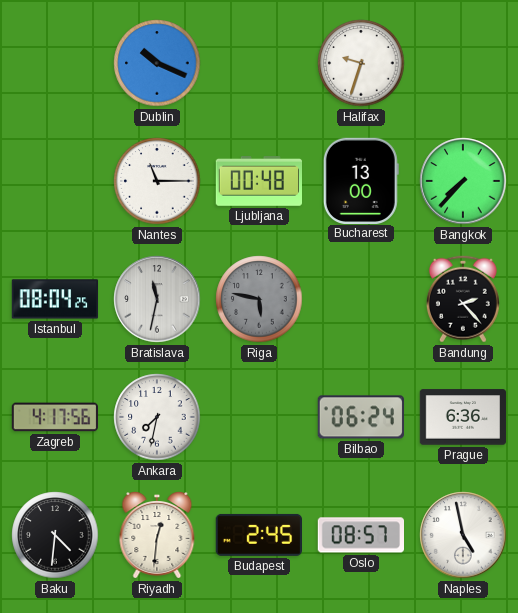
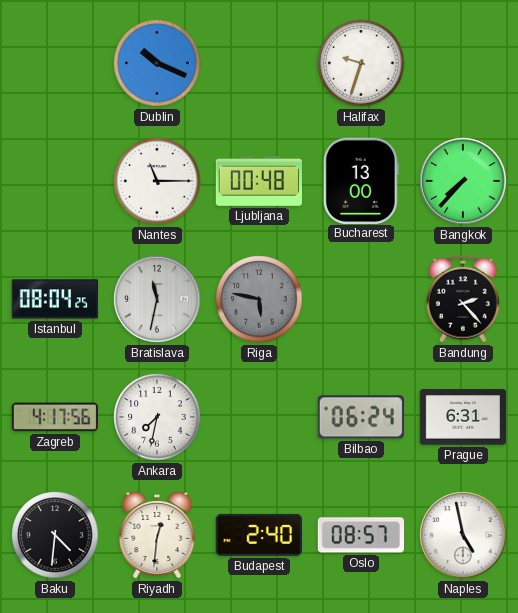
Prague: 6:36 -> 6:31 (463, 417)
Budapest: 2:45 -> 2:40 (258, 535)
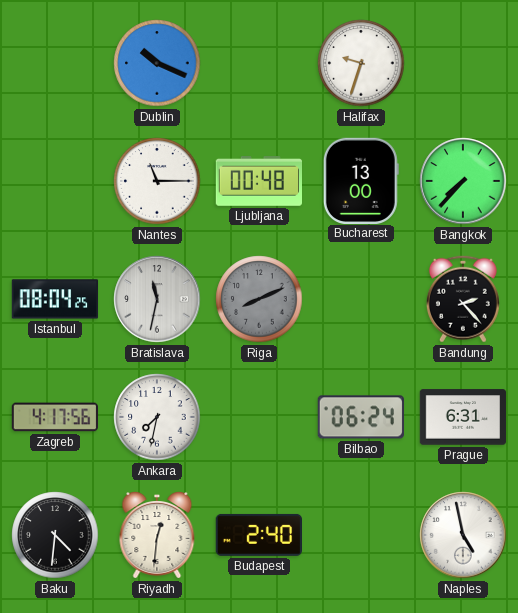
Riga: 5:47 -> 8:11 (259, 299)
Oslo: 08:57 -> none (360, 535)
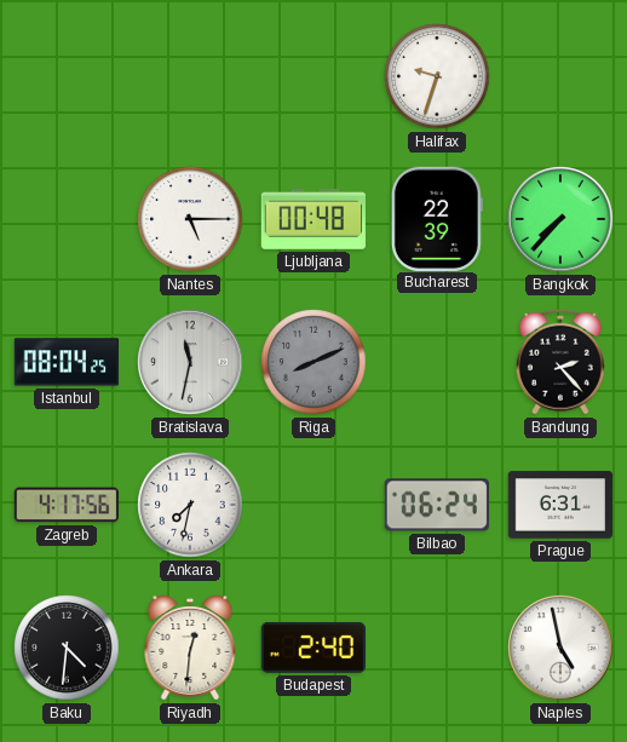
Dublin: 10:19 -> none (157, 63)
Nantes: 11:15 -> 5:15 (190, 219)
Bucharest: 13:00 -> 22:39 (437, 218)
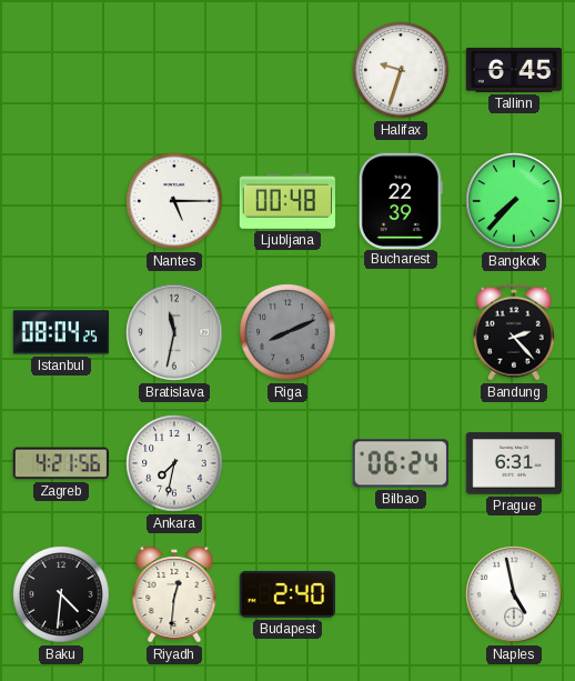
Tallinn: none -> 6:45 (514, 70)
Zagreb: 4:17 -> 4:21 (60, 463)
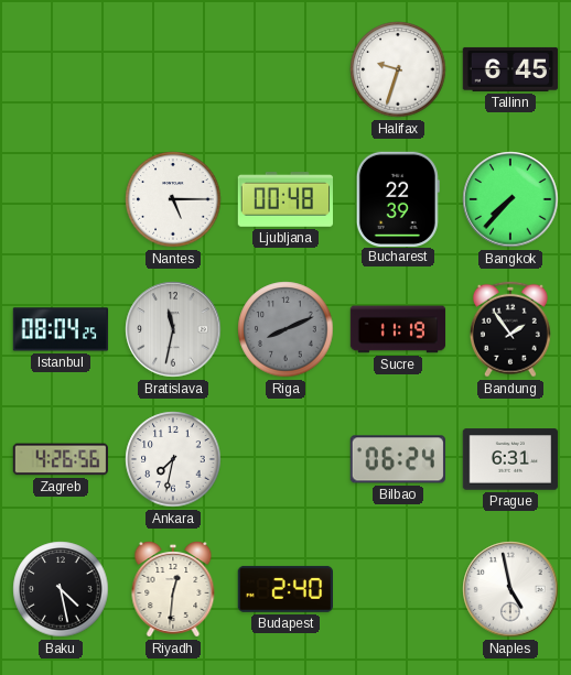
Sucre: none -> 11:19 (398, 329)
Bandung: 2:23 -> 1:54 (510, 329)
Zagreb: 4:21 -> 4:26 (60, 459)
Baku: 4:31 -> 4:28 (61, 589)
